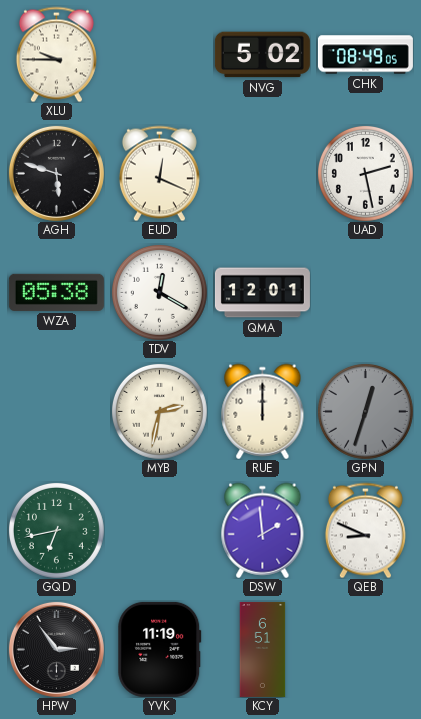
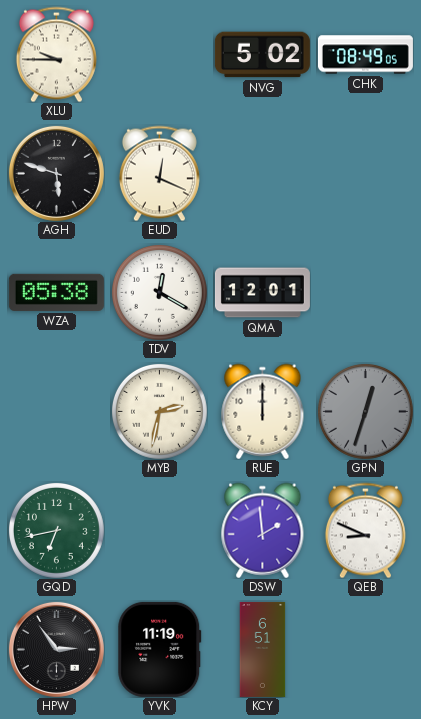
UAD: 2:28 -> none (365, 173)
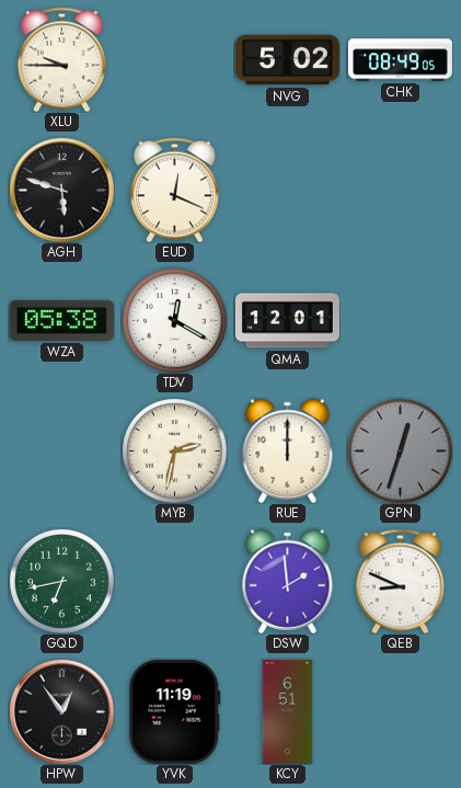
HPW: 2:54 -> 12:54 (61, 711)
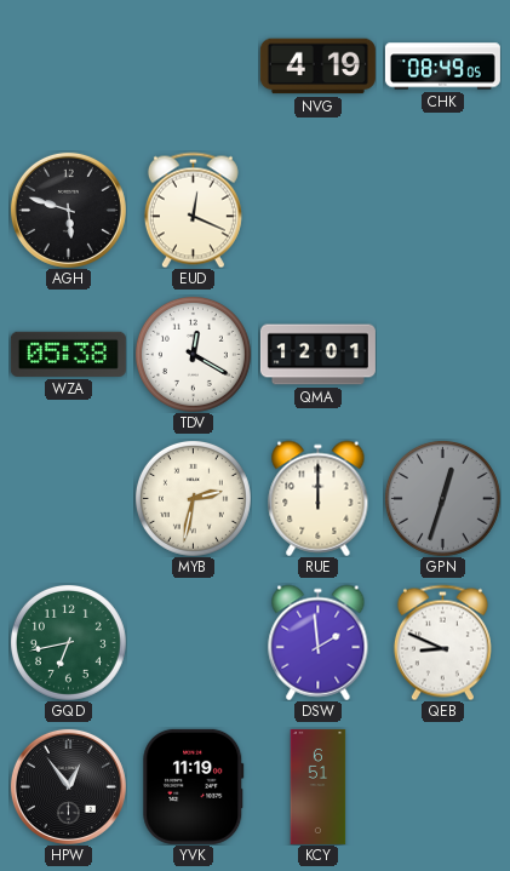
XLU: 9:45 -> none (61, 59)
NVG: 5:02 -> 4:19 (317, 67)
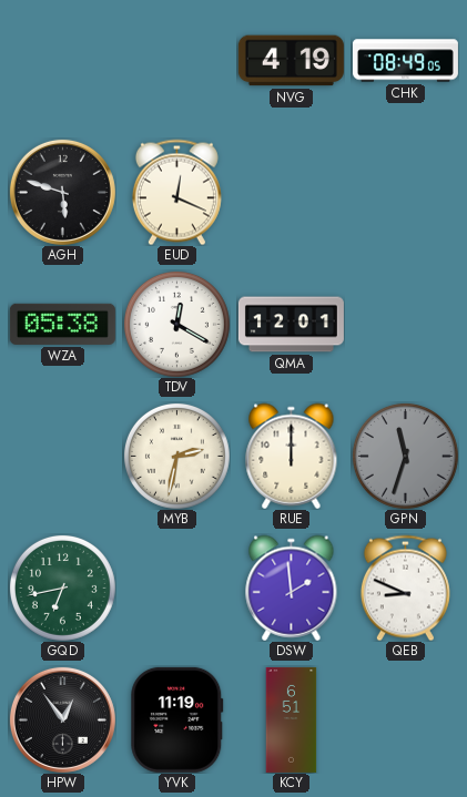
GPN: 12:33 -> 11:33 (405, 456)
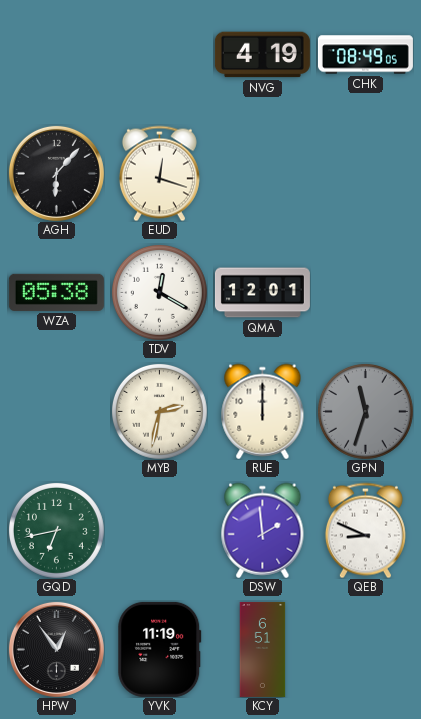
AGH: 5:48 -> 6:07 (56, 173)
EUD: 12:19 -> 12:18 (159, 173)
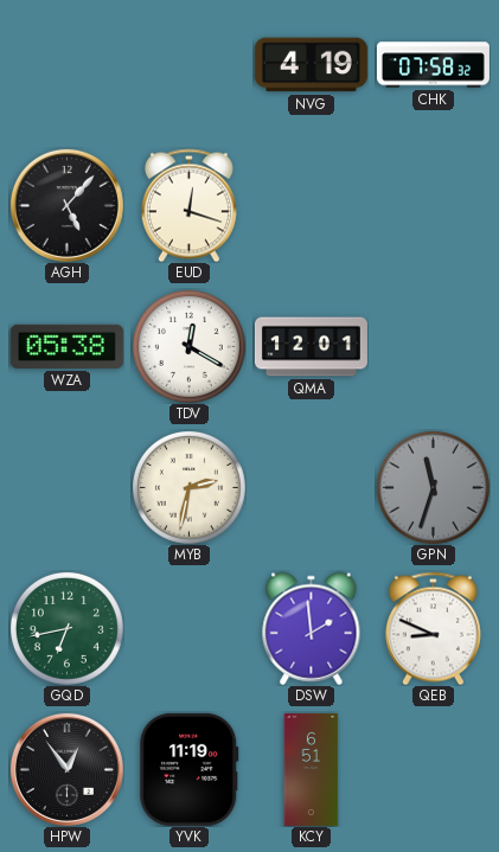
CHK: 08:49 -> 07:58 (433, 65)
AGH: 6:07 -> 5:07 (66, 205)
RUE: 12:00 -> none (263, 411)
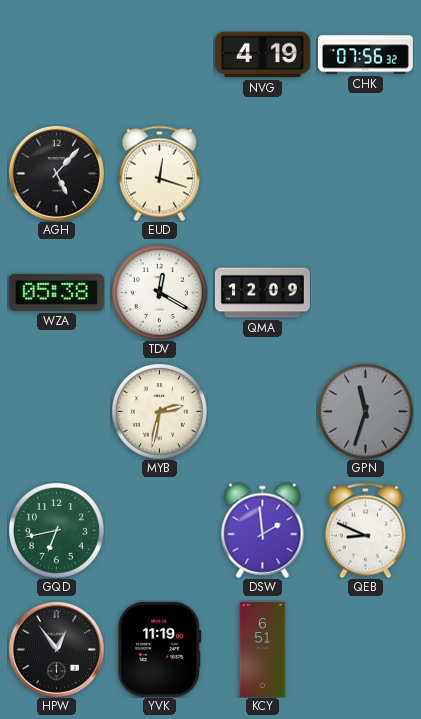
CHK: 07:58 -> 07:56 (365, 55)
QMA: 12:01 -> 12:09 (262, 293)
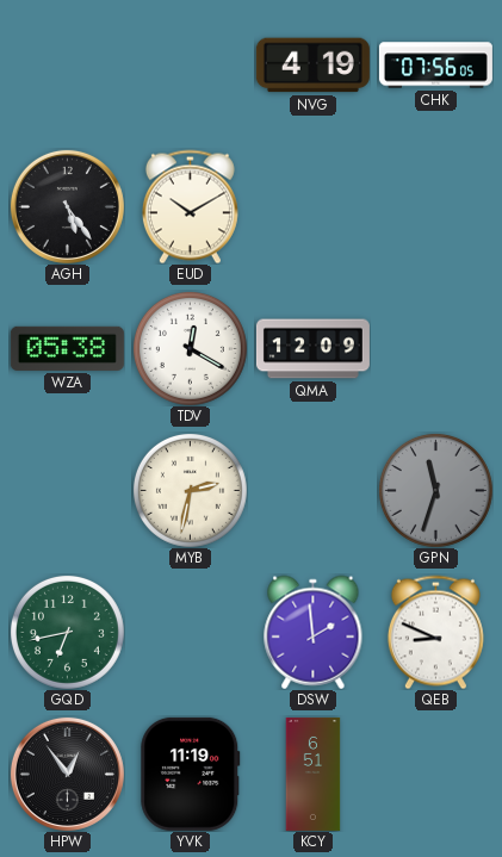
CHK: 07:56:32 -> 07:56:05 (435, 66)
AGH: 5:07 -> 5:24 (67, 206)
EUD: 12:18 -> 10:10 (190, 206)
